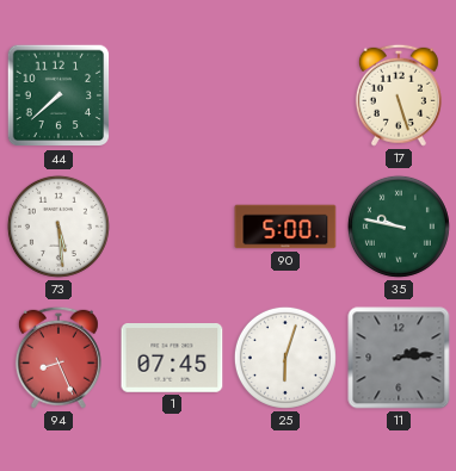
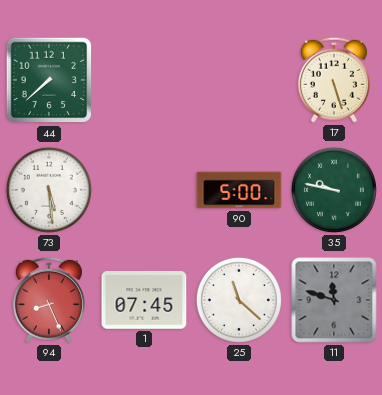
25: 6:03 -> 11:22 (239, 300)
11: 2:14 -> 11:48 (334, 300)
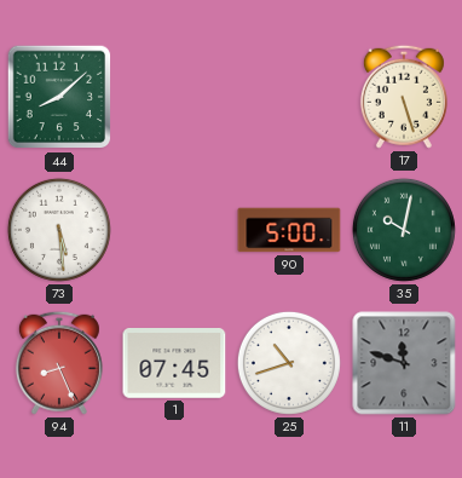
44: 7:38 -> 8:08 (59, 97)
35: 9:47 -> 10:02 (404, 230)
25: 11:22 -> 10:42 (289, 363)
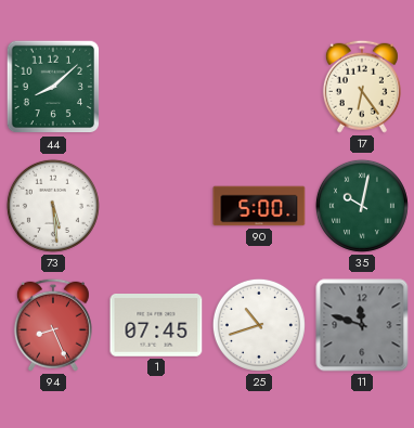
17: 5:27 -> 6:24 (362, 87)
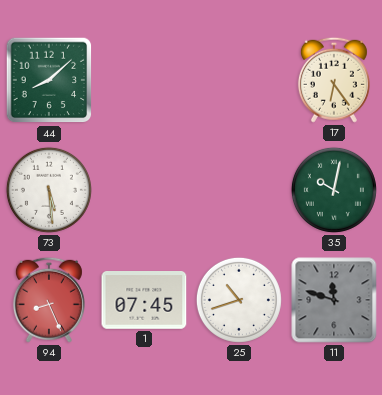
90: 5:00 -> none (259, 206)
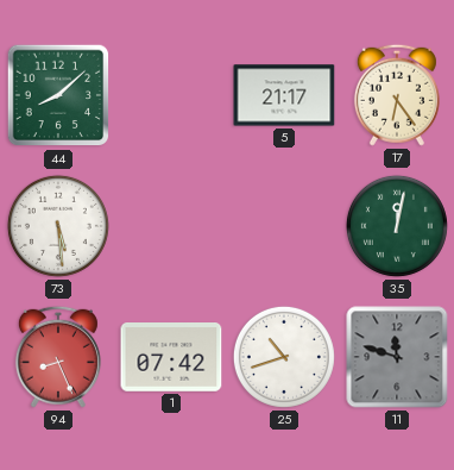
5: none -> 21:17 (284, 95)
35: 10:02 -> 12:02 (397, 226)
1: 07:45 -> 07:42 (171, 358)
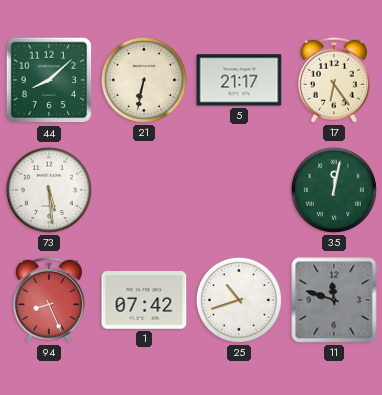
21: none -> 6:32 (144, 80)
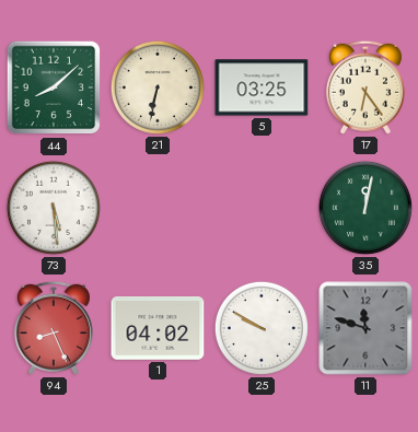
5: 21:17 -> 03:25 (262, 87)
1: 07:42 -> 04:02 (158, 329)
25: 10:42 -> 9:50 (262, 328)
